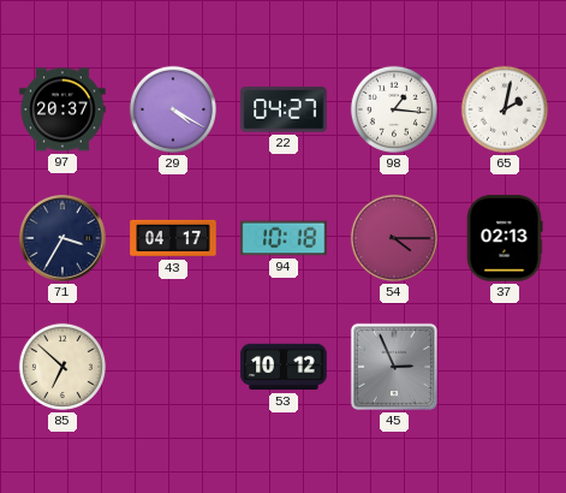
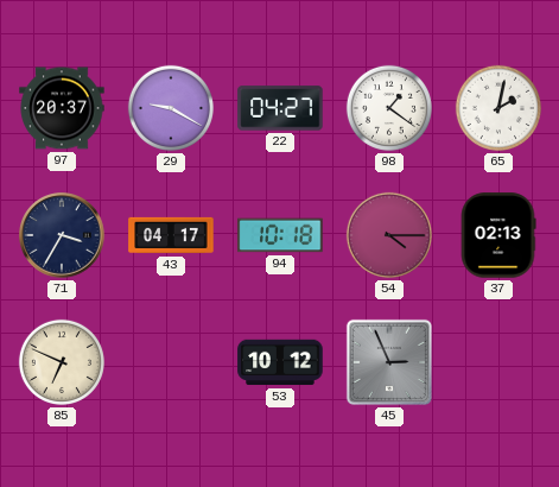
29: 4:20 -> 9:20 (171, 108)
98: 1:16 -> 1:21 (389, 108)
85: 6:52 -> 6:49 (62, 362)
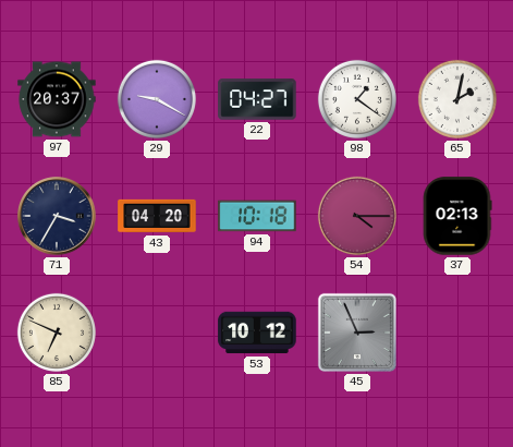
43: 04:17 -> 04:20 (157, 216)
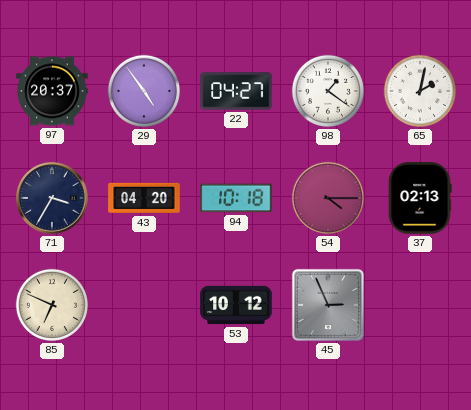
29: 9:20 -> 4:54 (144, 91)
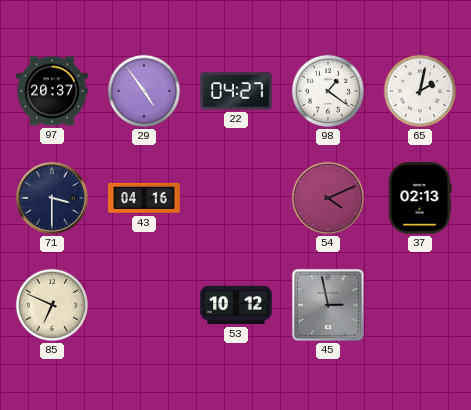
71: 3:35 -> 3:30 (52, 198)
43: 04:20 -> 04:16 (144, 198)
94: 10:18 -> none (236, 198)
54: 4:15 -> 4:11 (328, 198)
45: 2:56 -> 2:58 (328, 305)
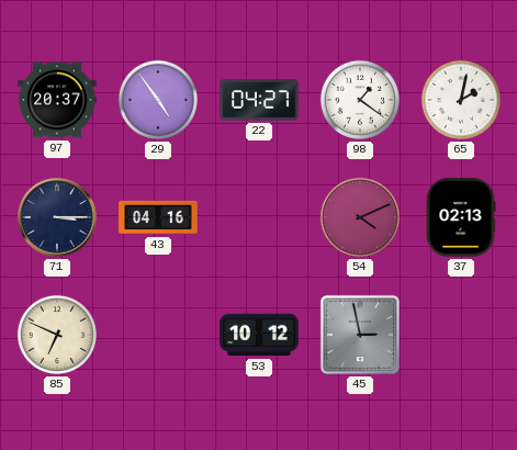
71: 3:30 -> 3:15 (57, 217)
